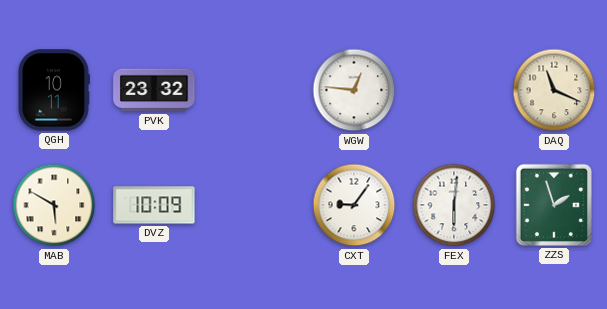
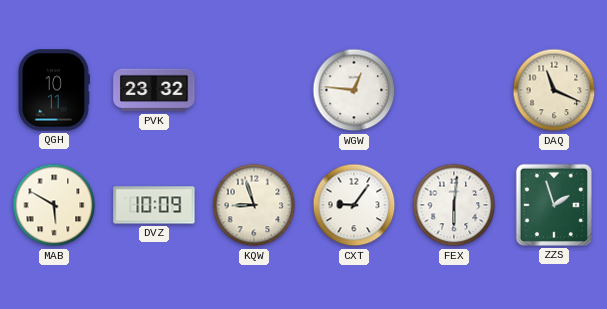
KQW: none -> 8:57 (254, 205)
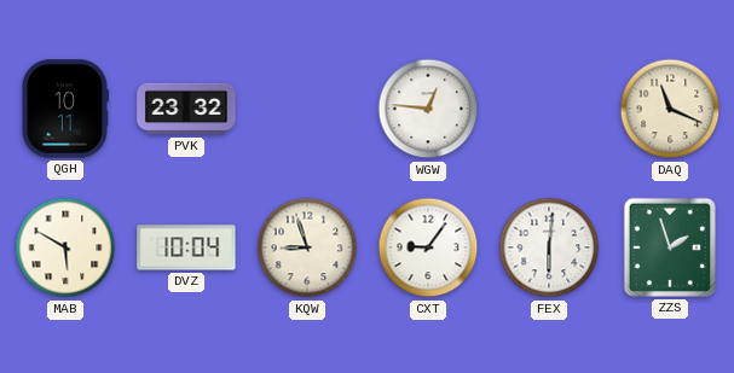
DVZ: 10:09 -> 10:04 (186, 247)
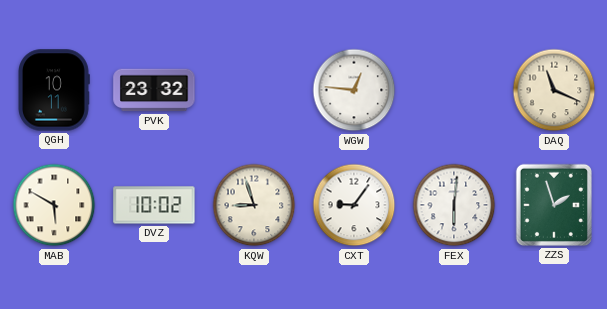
DVZ: 10:04 -> 10:02 (154, 205)
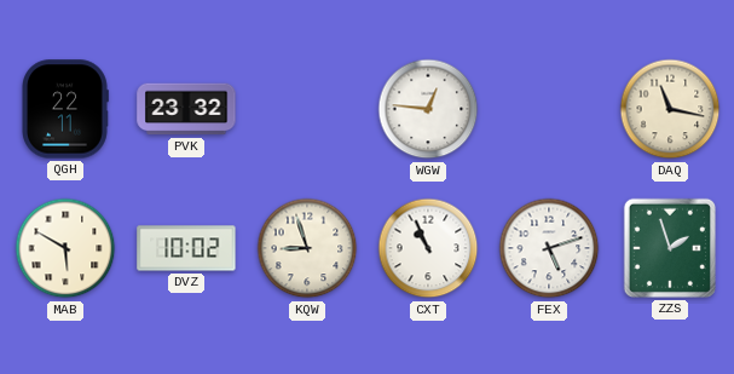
QGH: 10:11 -> 22:11 (65, 109)
DAQ: 11:19 -> 11:17 (670, 109)
CXT: 9:06 -> 10:56 (428, 248)
FEX: 6:01 -> 5:12 (549, 248)
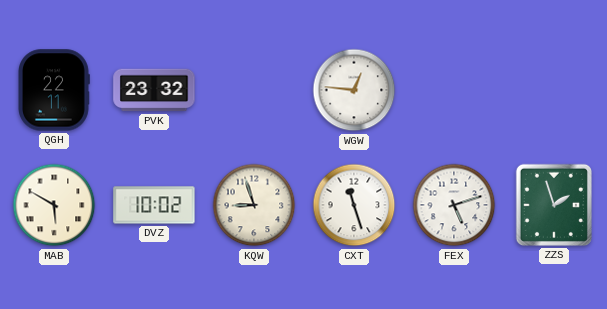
DAQ: 11:17 -> none (670, 109)
CXT: 10:56 -> 11:27 (354, 205)
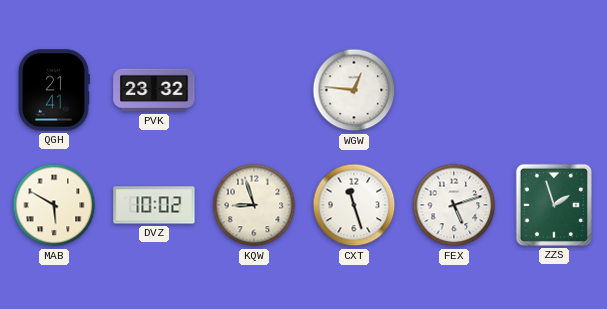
QGH: 22:11 -> 21:41 (54, 90)
